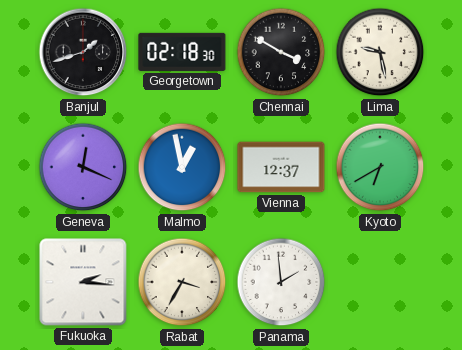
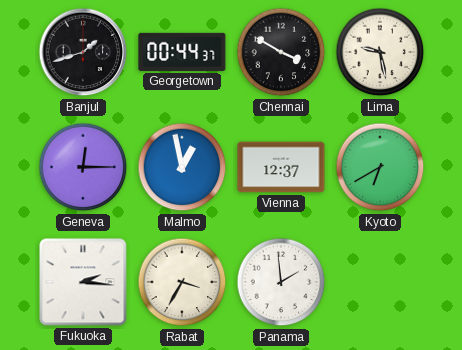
Georgetown: 02:18 -> 00:44 (182, 52)
Geneva: 12:19 -> 12:15 (83, 167)
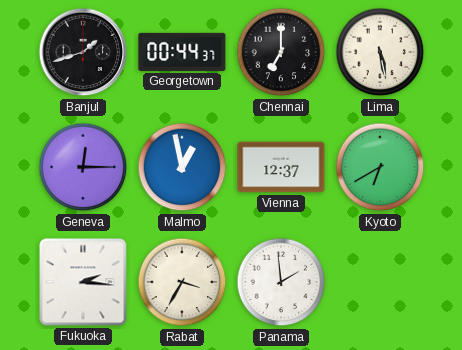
Chennai: 3:50 -> 7:00 (281, 52)
Lima: 9:28 -> 5:28 (380, 52)
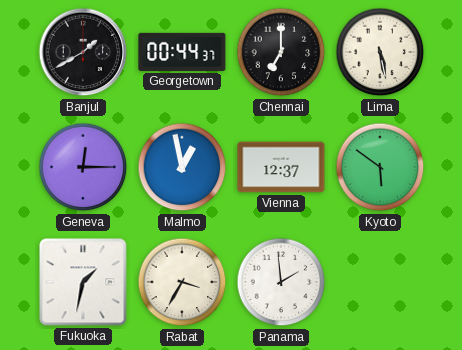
Banjul: 1:42 -> 1:40 (83, 52)
Kyoto: 6:40 -> 5:51 (380, 167)
Fukuoka: 2:16 -> 1:32 (83, 282)
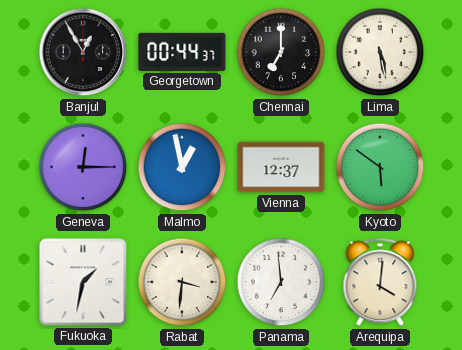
Banjul: 1:40 -> 12:55 (83, 52)
Rabat: 3:35 -> 3:31 (182, 282)
Panama: 1:59 -> 6:59 (281, 282)
Arequipa: none -> 4:01 (380, 283)
